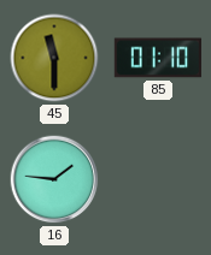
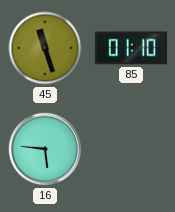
45: 11:30 -> 11:27 (45, 48)
16: 1:46 -> 5:46 (45, 149)
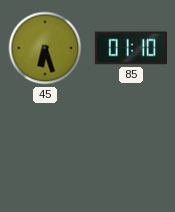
45: 11:27 -> 6:27 (45, 48)
16: 5:46 -> none (45, 149)
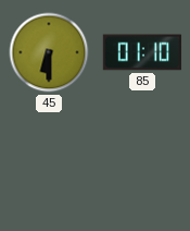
45: 6:27 -> 6:30 (49, 52)
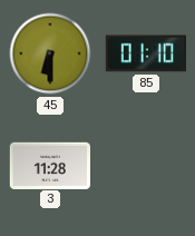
3: none -> 11:28 (49, 165)
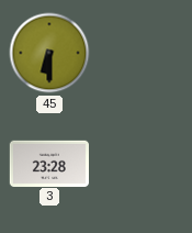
85: 01:10 -> none (145, 53)
3: 11:28 -> 23:28 (48, 163)
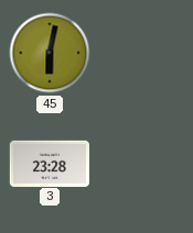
45: 6:30 -> 6:02 (50, 53)
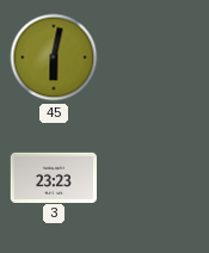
3: 23:28 -> 23:23 (53, 177)
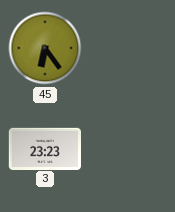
45: 6:02 -> 6:24 (45, 48)
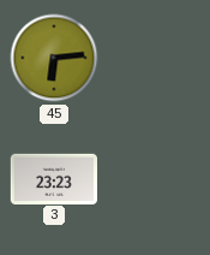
45: 6:24 -> 6:14 (54, 58)
